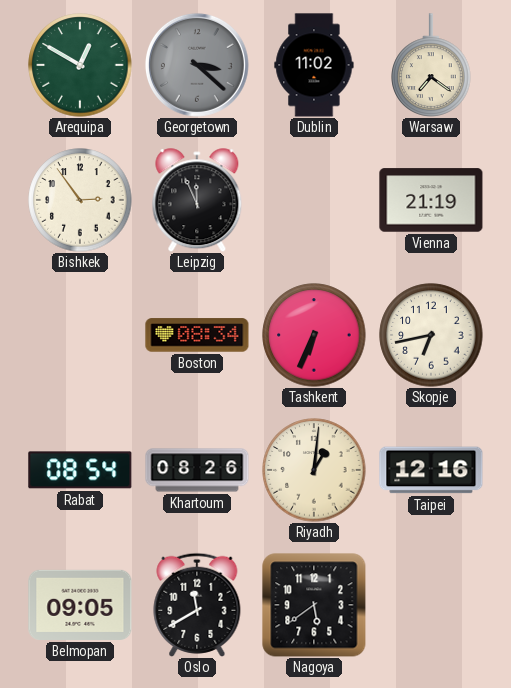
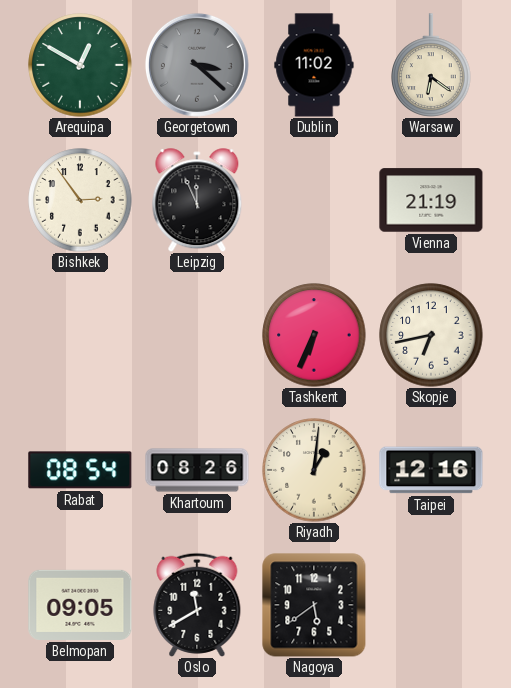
Warsaw: 7:21 -> 6:21 (431, 65)
Boston: 08:34 -> none (197, 335)
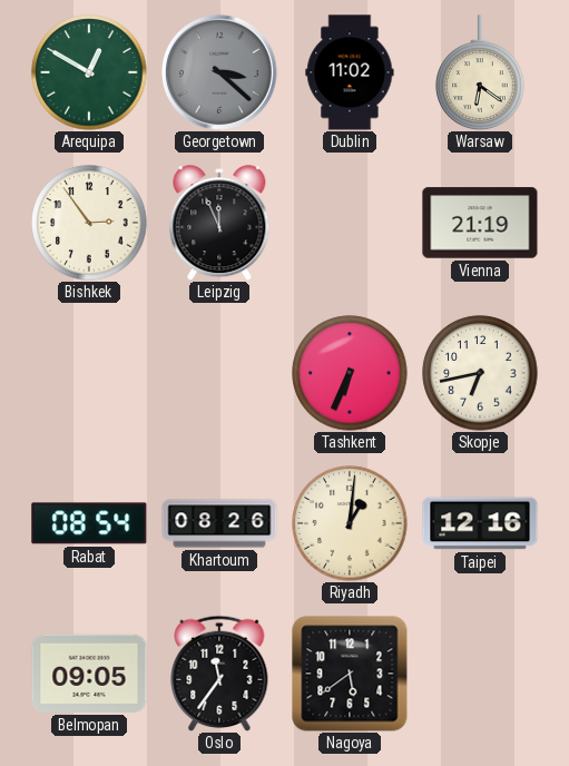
Oslo: 11:40 -> 11:36 (219, 674)
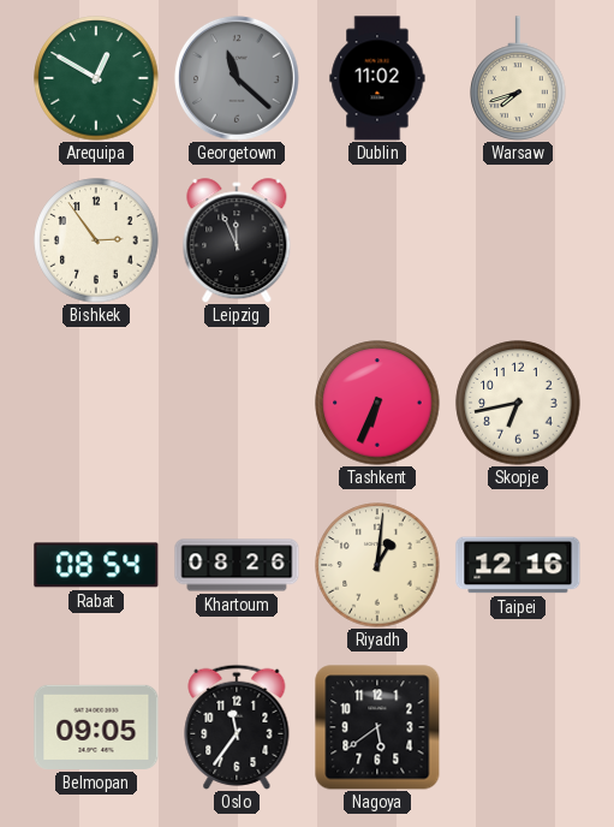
Georgetown: 3:22 -> 11:22 (237, 78)
Warsaw: 6:21 -> 7:42 (518, 78)
Vienna: 21:19 -> none (480, 223)
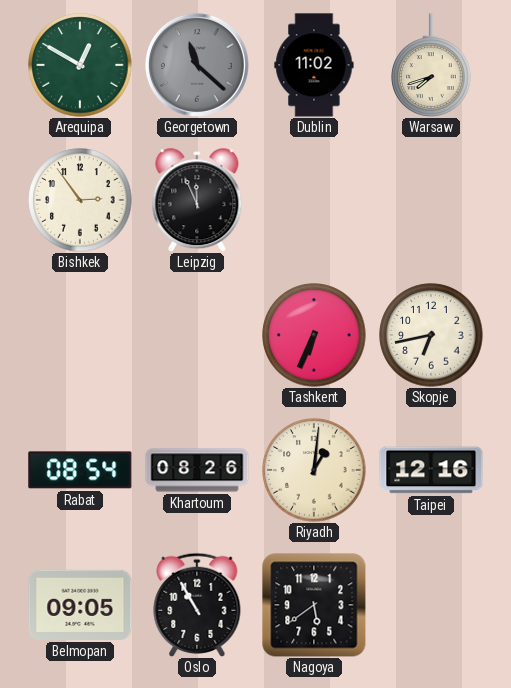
Oslo: 11:36 -> 10:55 (197, 605)
